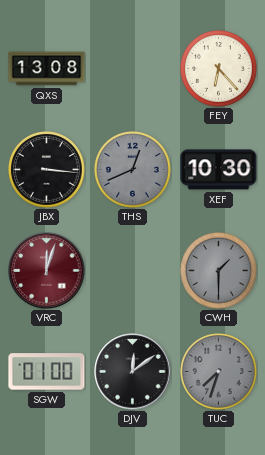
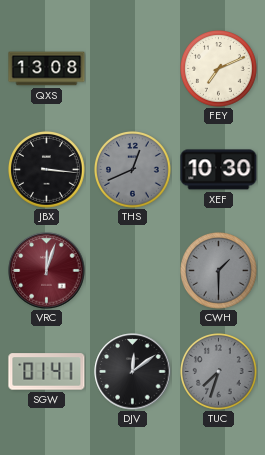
FEY: 6:23 -> 7:11 (219, 69)
SGW: 01:00 -> 01:41 (47, 372)
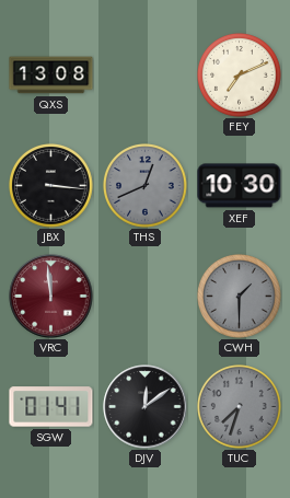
VRC: 12:03 -> 11:59 (51, 297)
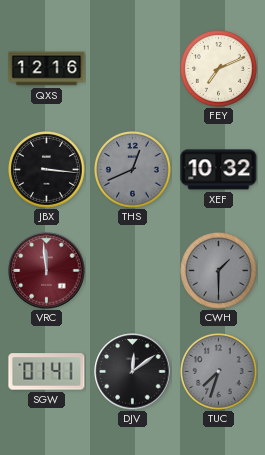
QXS: 13:08 -> 12:16 (47, 69)
XEF: 10:30 -> 10:32 (219, 170)
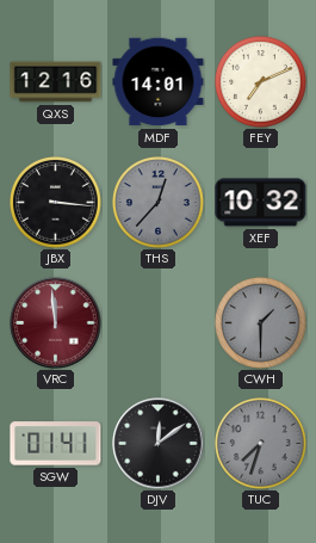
MDF: none -> 14:01 (159, 82)
THS: 12:41 -> 12:37 (159, 203)
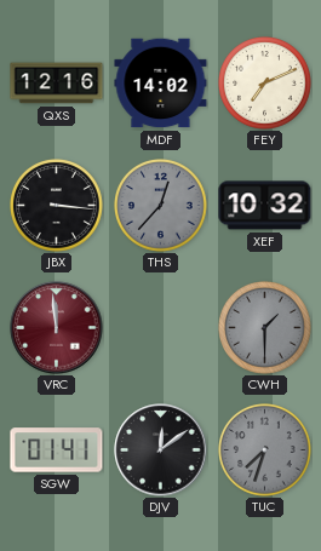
MDF: 14:01 -> 14:02 (161, 84)
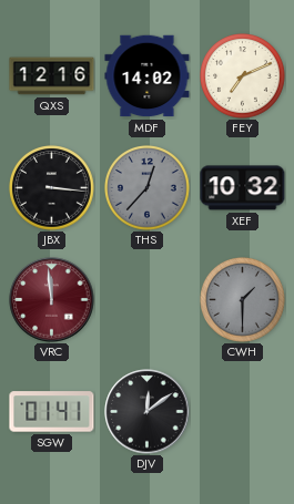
TUC: 7:33 -> none (265, 450)
